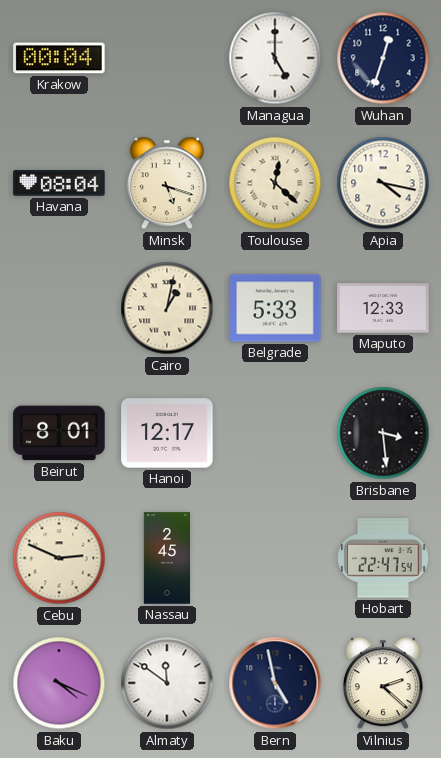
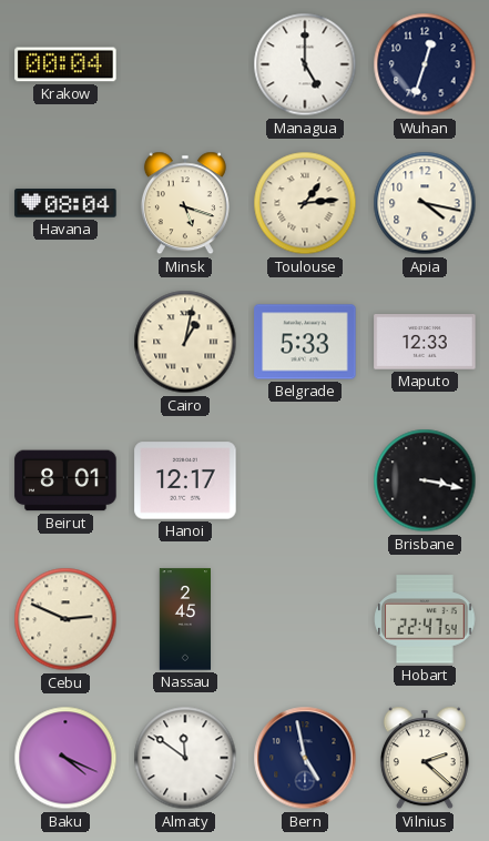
Toulouse: 12:22 -> 1:14 (305, 203)
Brisbane: 3:29 -> 3:17 (425, 480)
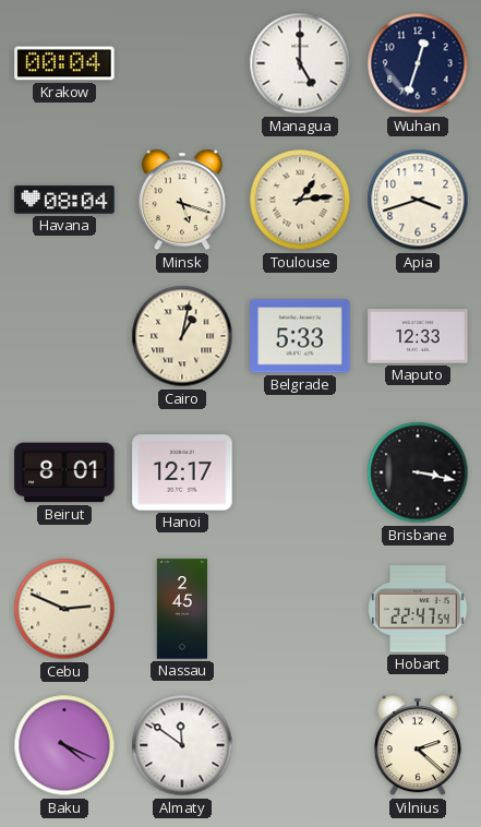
Apia: 4:17 -> 3:42 (418, 200)
Bern: 4:58 -> none (305, 758)
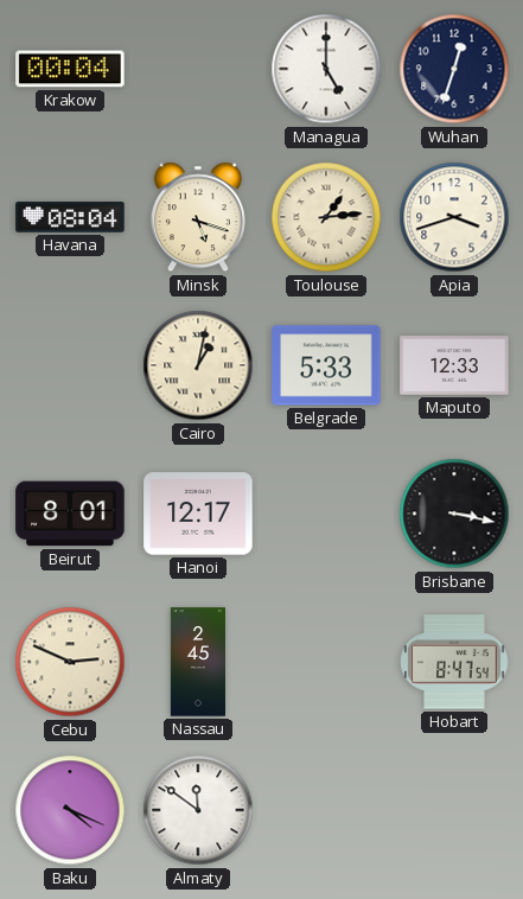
Hobart: 22:47 -> 8:47 (454, 662)
Vilnius: 2:22 -> none (418, 745)
